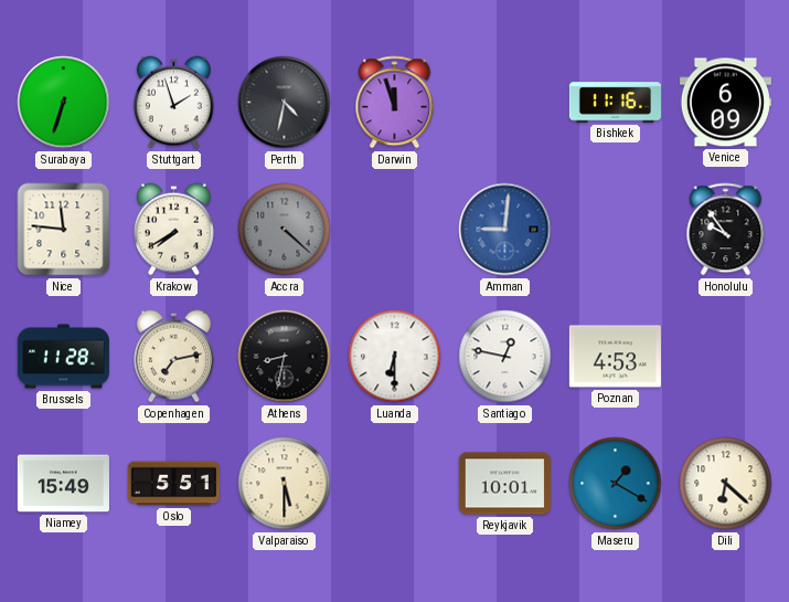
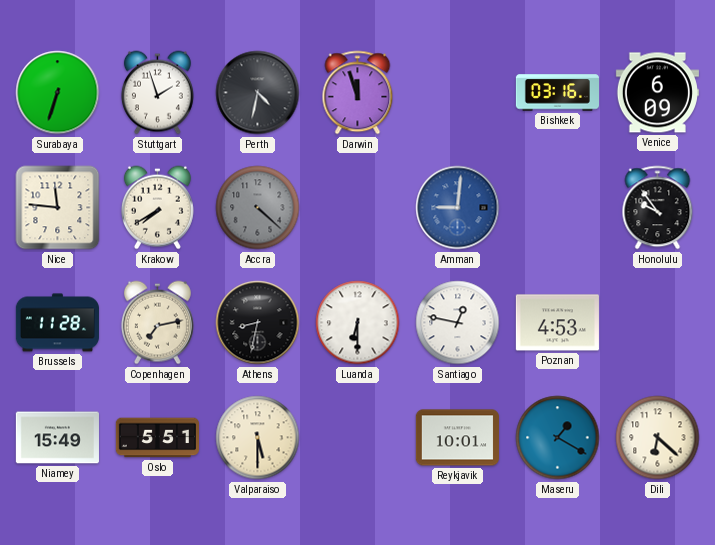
Bishkek: 11:16 -> 03:16 (557, 93)
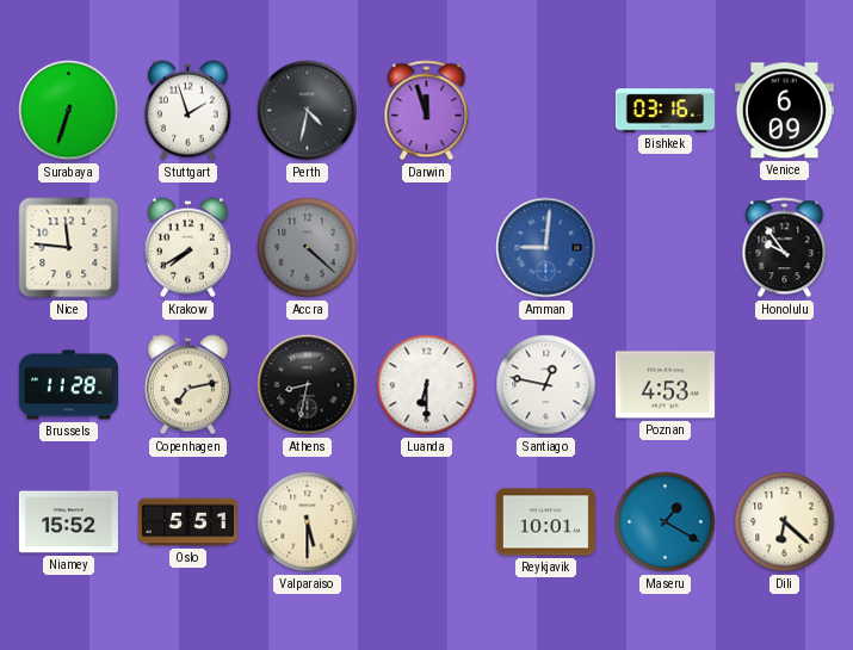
Niamey: 15:49 -> 15:52 (68, 522)
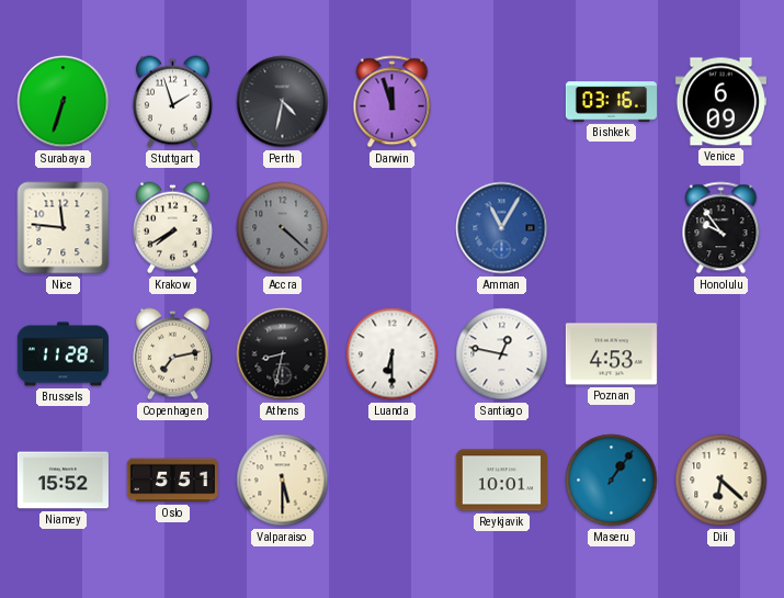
Amman: 9:01 -> 11:05 (502, 228)
Maseru: 1:20 -> 1:06 (612, 481)
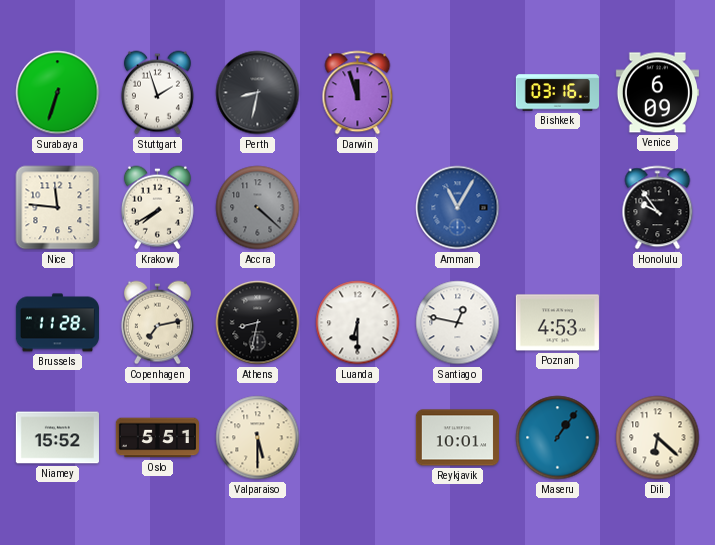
Perth: 4:32 -> 8:32 (258, 93)
